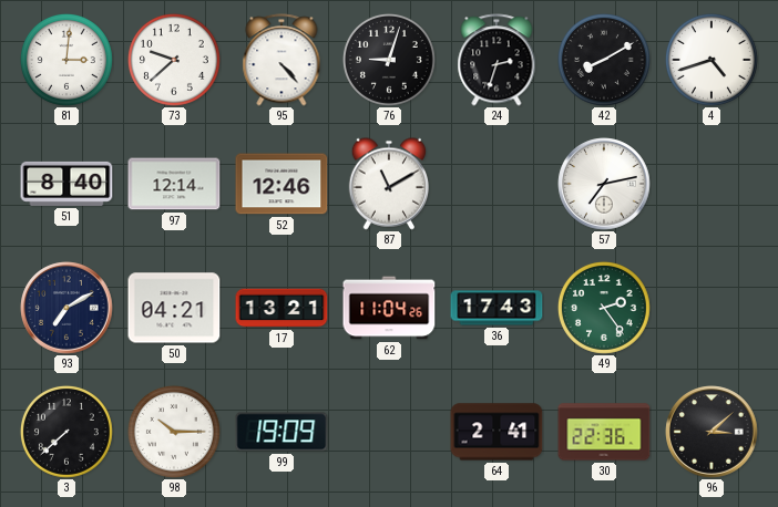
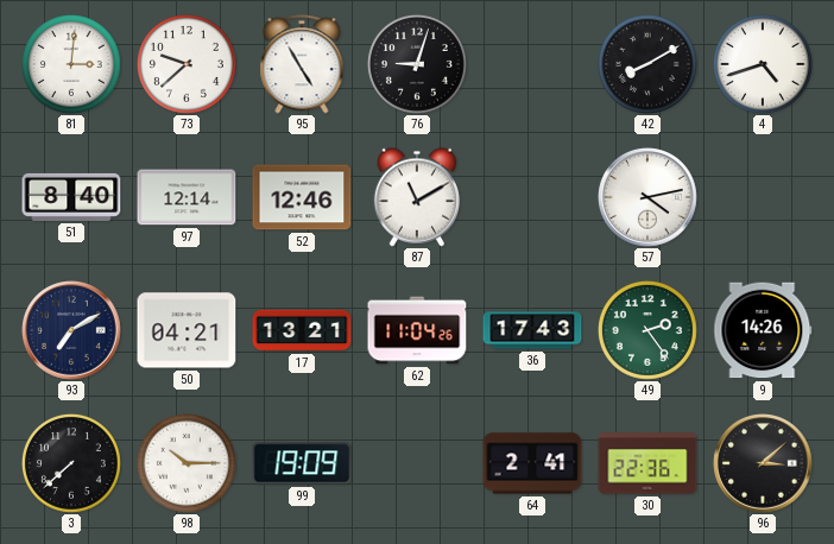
95: 4:23 -> 4:55 (302, 64)
24: 2:33 -> none (497, 60)
57: 7:13 -> 4:13 (647, 197)
9: none -> 14:26 (763, 330)
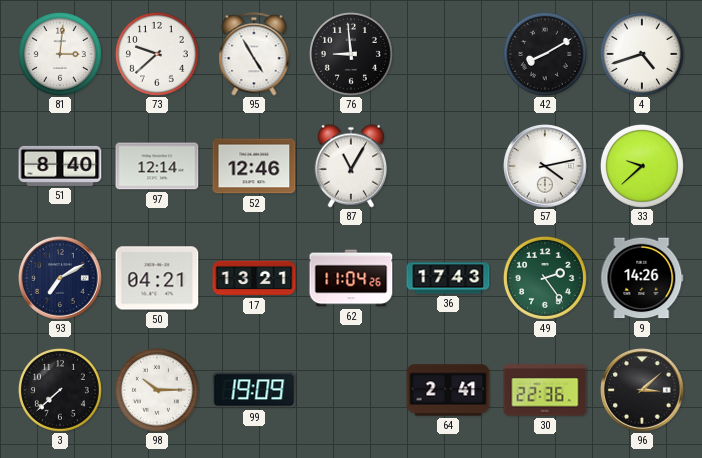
76: 9:03 -> 8:59 (351, 54)
87: 11:10 -> 11:05 (350, 166)
33: none -> 9:38 (642, 166)
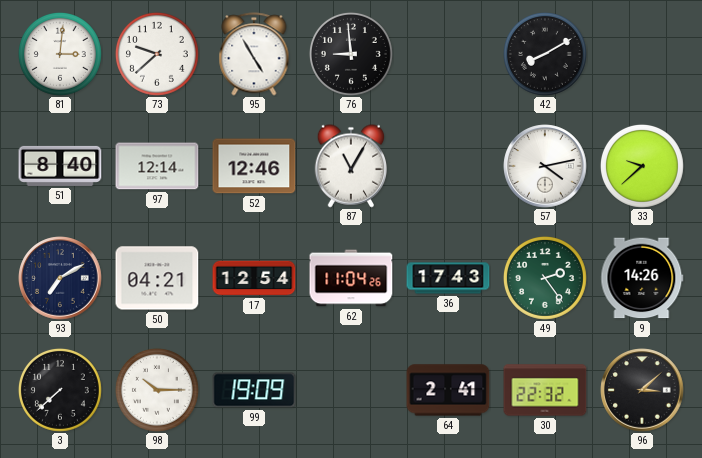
4: 4:42 -> none (642, 54)
17: 13:21 -> 12:54 (254, 278)
30: 22:36 -> 22:32 (545, 390)
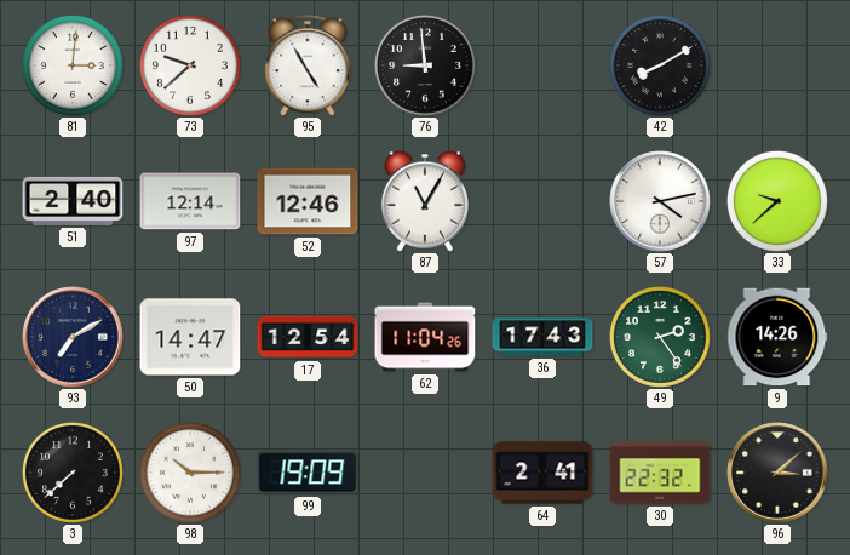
51: 8:40 -> 2:40 (73, 201)
50: 04:21 -> 14:47 (190, 337)
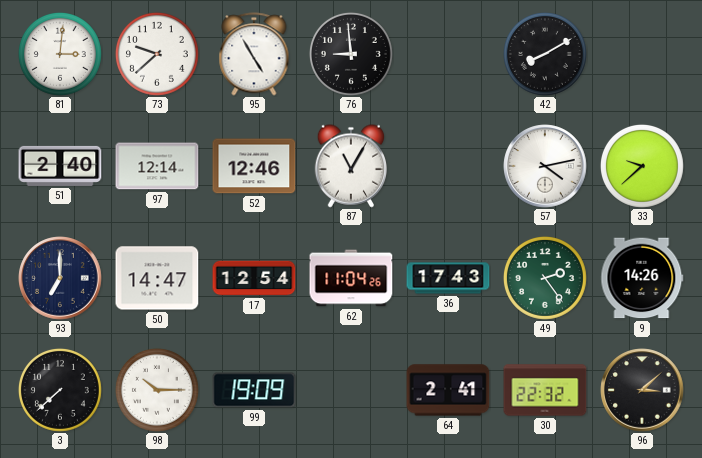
93: 7:10 -> 7:00 (60, 278)
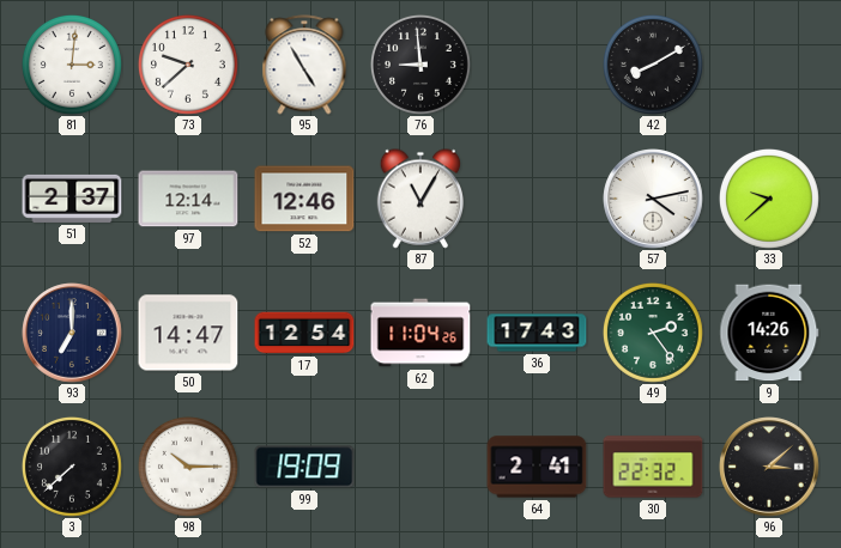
51: 2:40 -> 2:37 (72, 199)
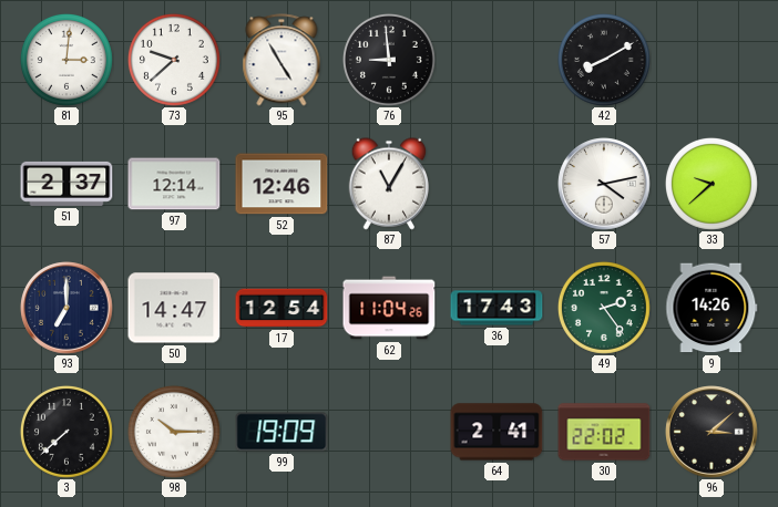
30: 22:32 -> 22:02 (604, 432)
